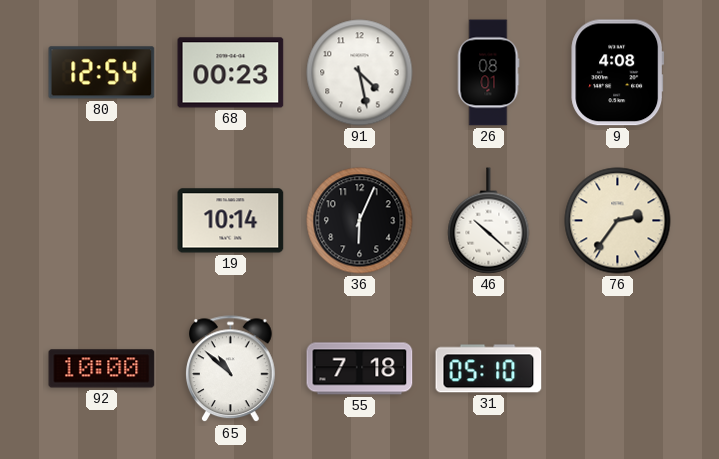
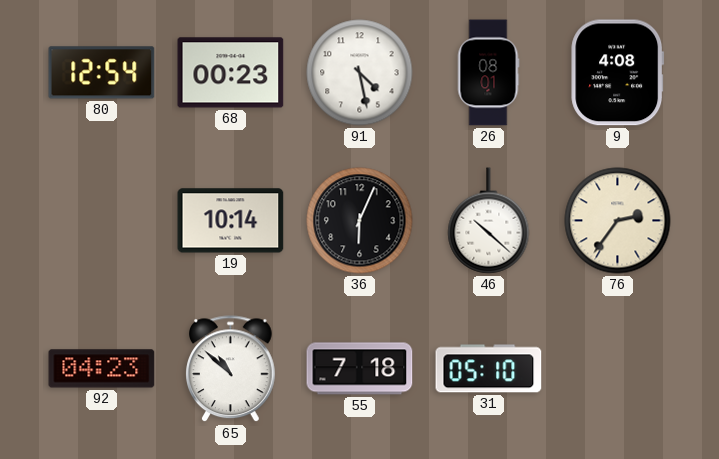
92: 10:00 -> 04:23 (102, 369)
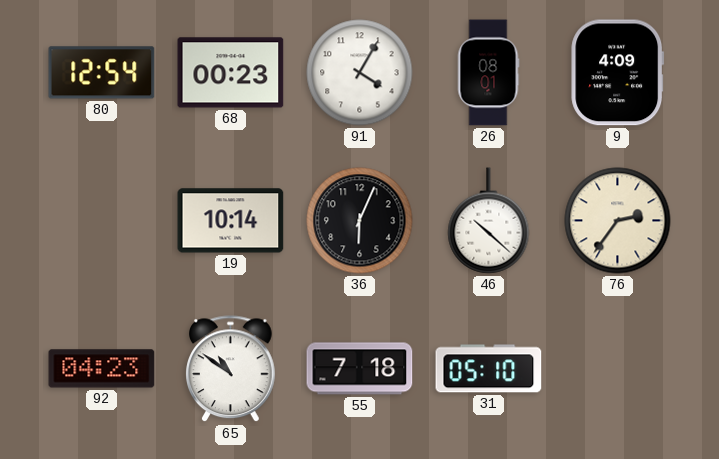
91: 4:28 -> 4:05 (360, 73)
9: 4:08 -> 4:09 (618, 73)
65: 10:52 -> 10:51 (231, 369)
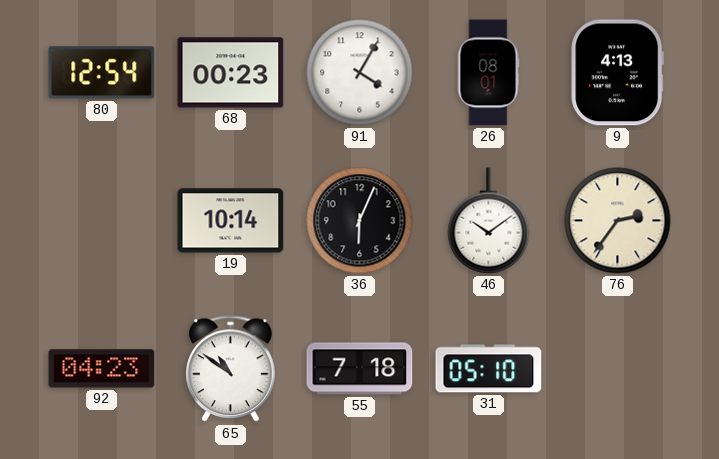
9: 4:09 -> 4:13 (618, 73)
46: 10:22 -> 10:09 (489, 221)
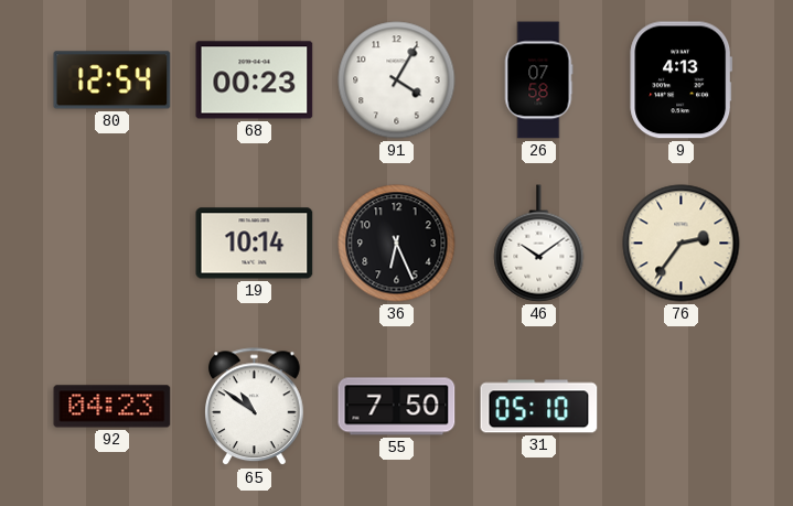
26: 08:01 -> 07:58 (538, 80)
36: 6:04 -> 6:26 (397, 244)
55: 7:18 -> 7:50 (397, 407)
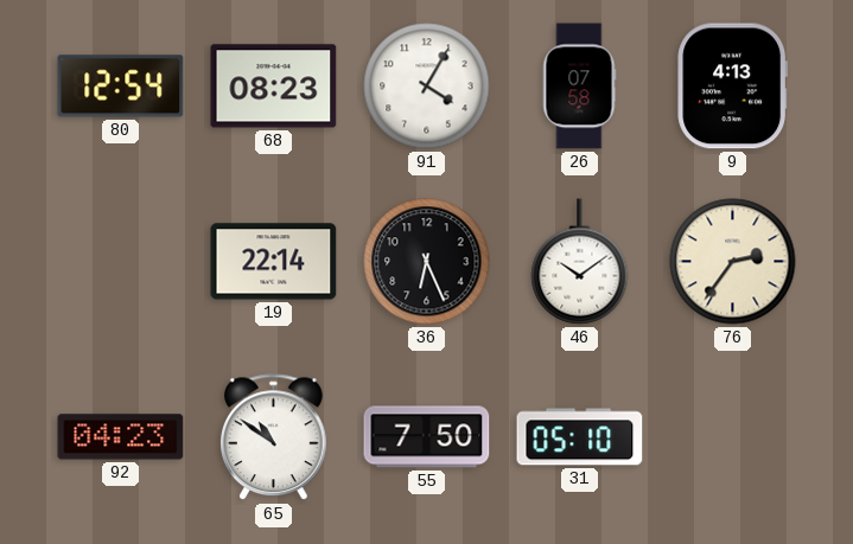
68: 00:23 -> 08:23 (274, 87)
19: 10:14 -> 22:14 (274, 262)
